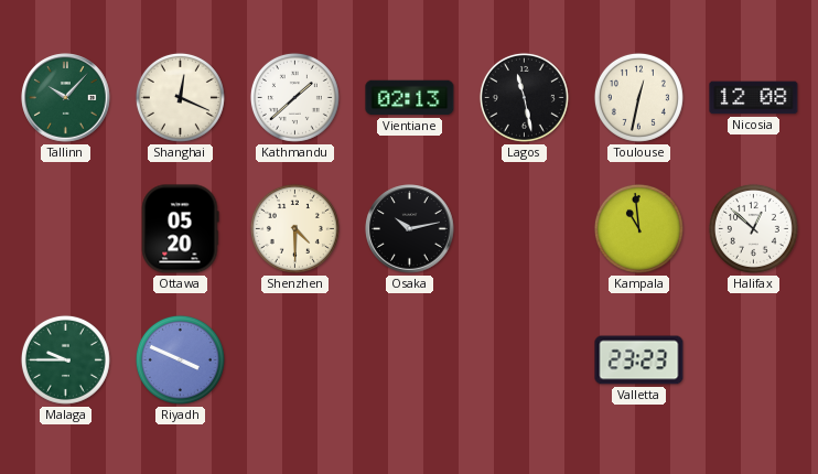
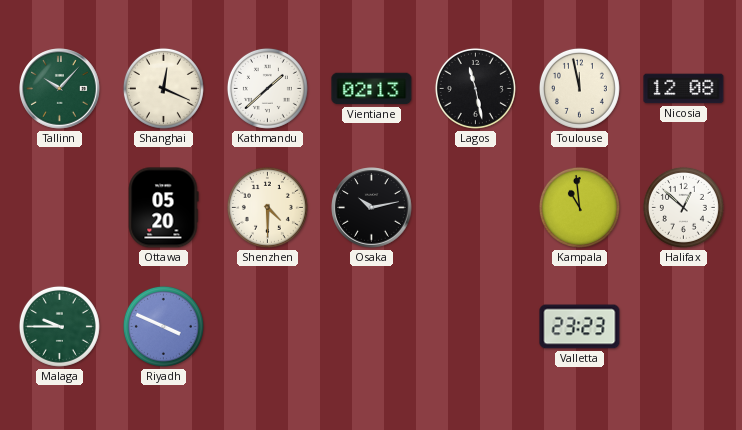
Toulouse: 12:32 -> 11:58 (579, 88)
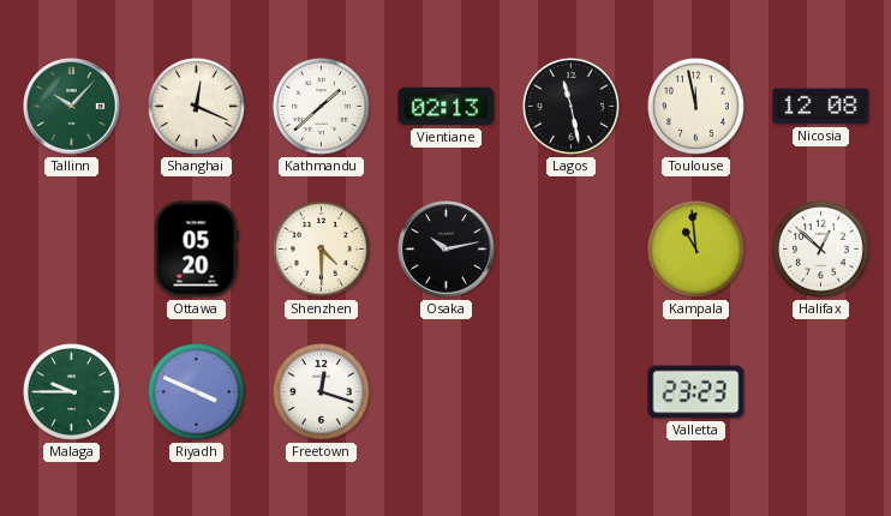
Freetown: none -> 12:18 (321, 391)
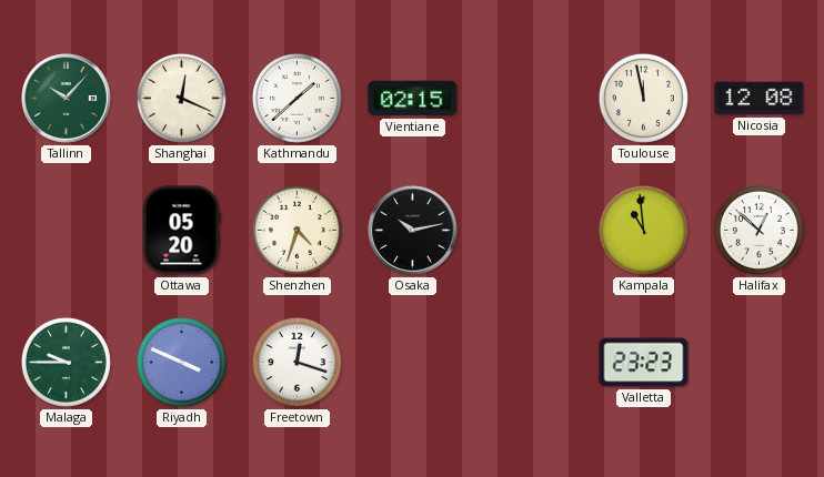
Vientiane: 02:13 -> 02:15 (413, 99)
Lagos: 11:28 -> none (570, 106)
Shenzhen: 4:30 -> 4:33 (297, 230)
